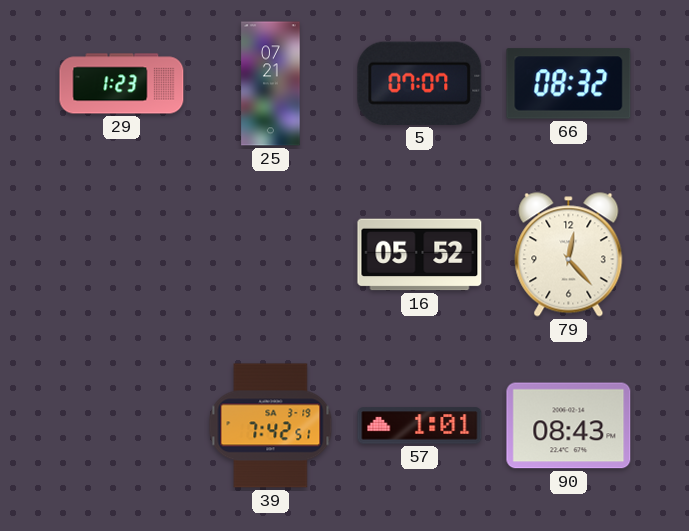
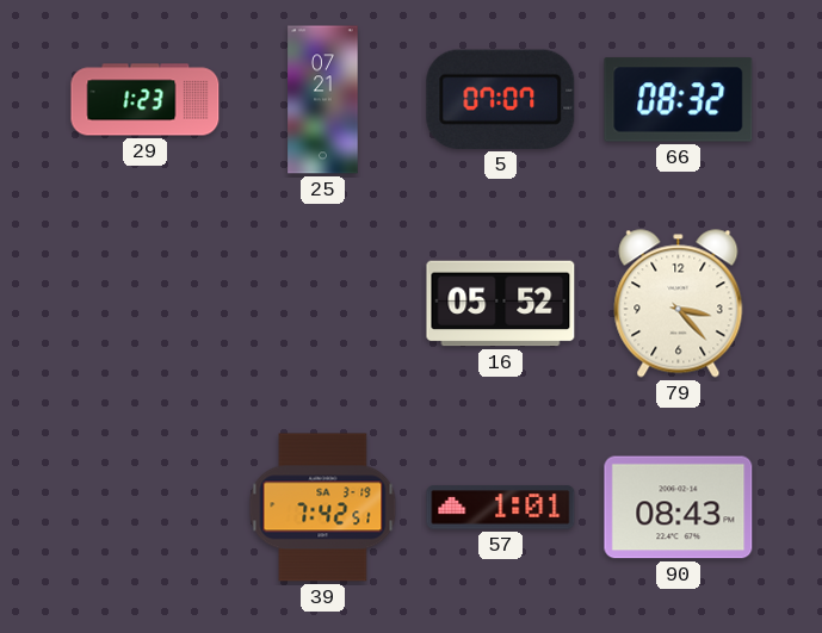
79: 12:23 -> 3:23 (679, 304)
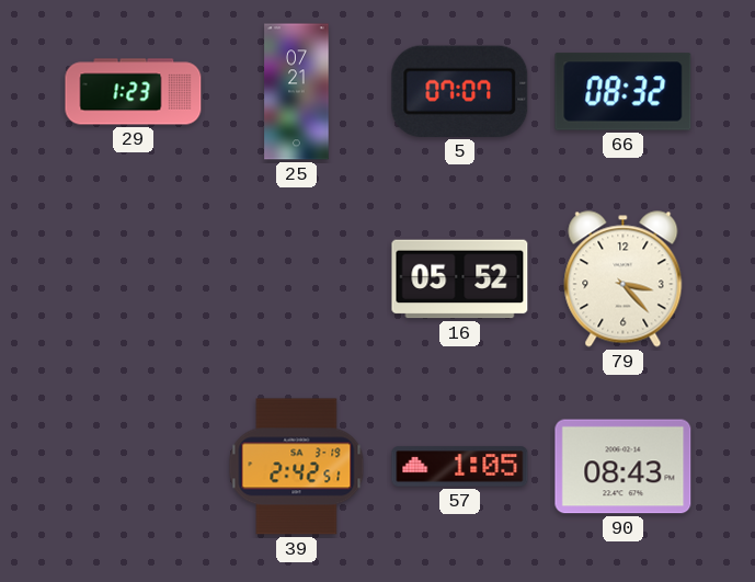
39: 7:42 -> 2:42 (297, 467)
57: 1:01 -> 1:05 (460, 467)
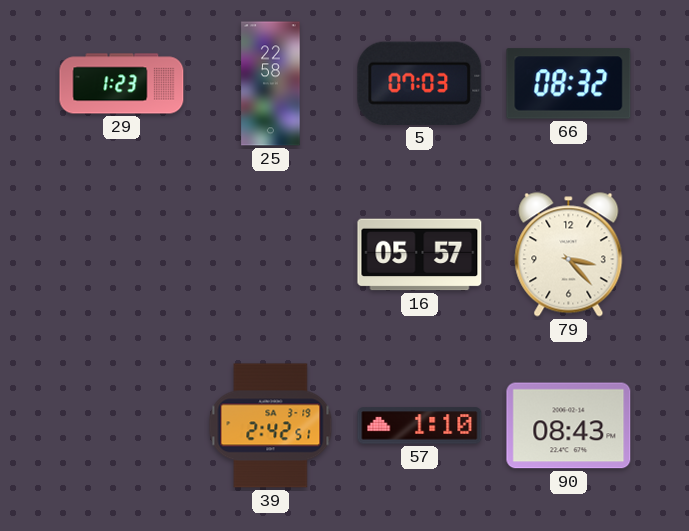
25: 07:21 -> 22:58 (271, 84)
5: 07:07 -> 07:03 (420, 83)
16: 05:52 -> 05:57 (420, 255)
57: 1:05 -> 1:10 (420, 426)
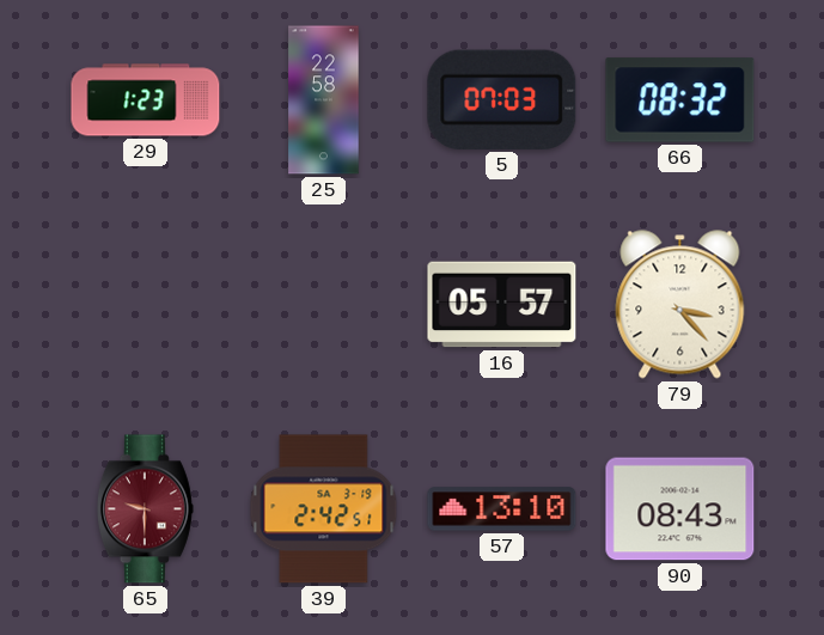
65: none -> 9:30 (145, 509)
57: 1:10 -> 13:10 (502, 509)
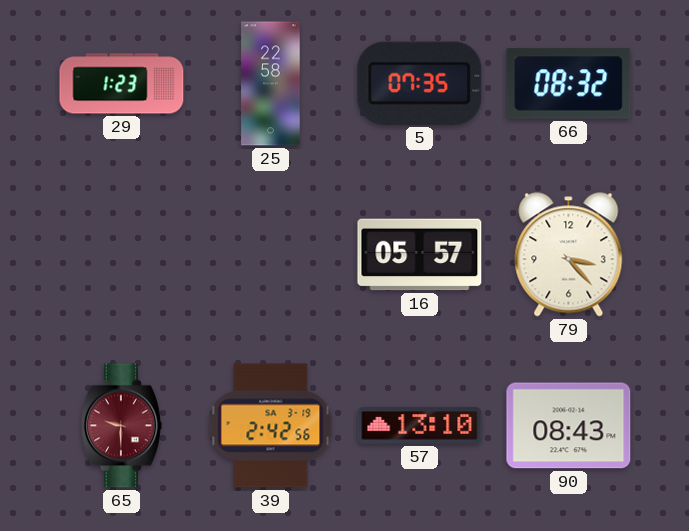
5: 07:03 -> 07:35 (420, 83)
39: 2:42:51 -> 2:42:56 (271, 426)
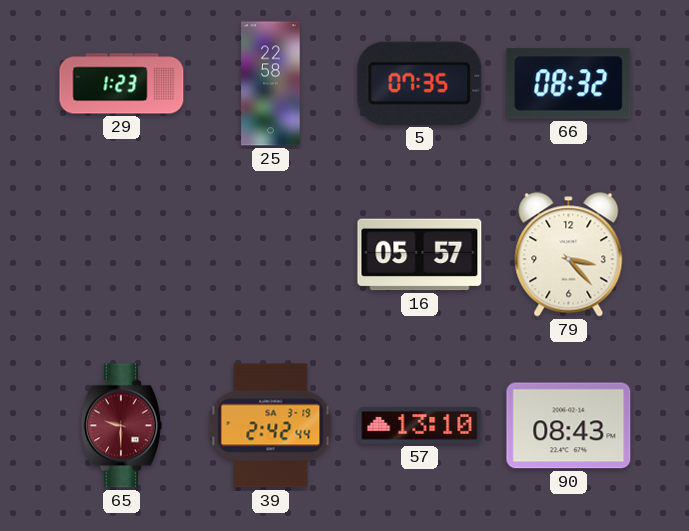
39: 2:42:56 -> 2:42:44 (271, 426)
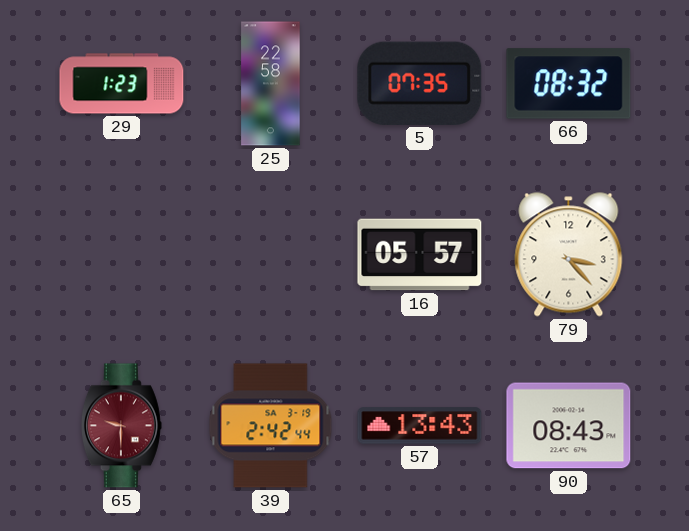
57: 13:10 -> 13:43 (420, 426)
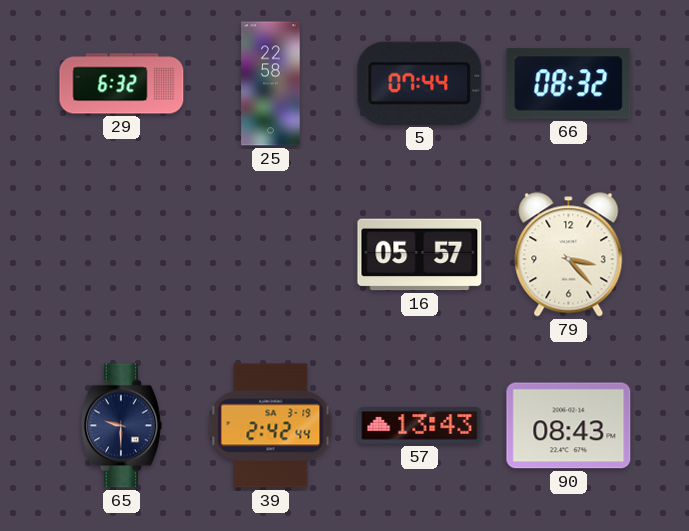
29: 1:23 -> 6:32 (122, 84)
5: 07:35 -> 07:44 (420, 83)
65 dial: burgundy -> navy (121, 426)
